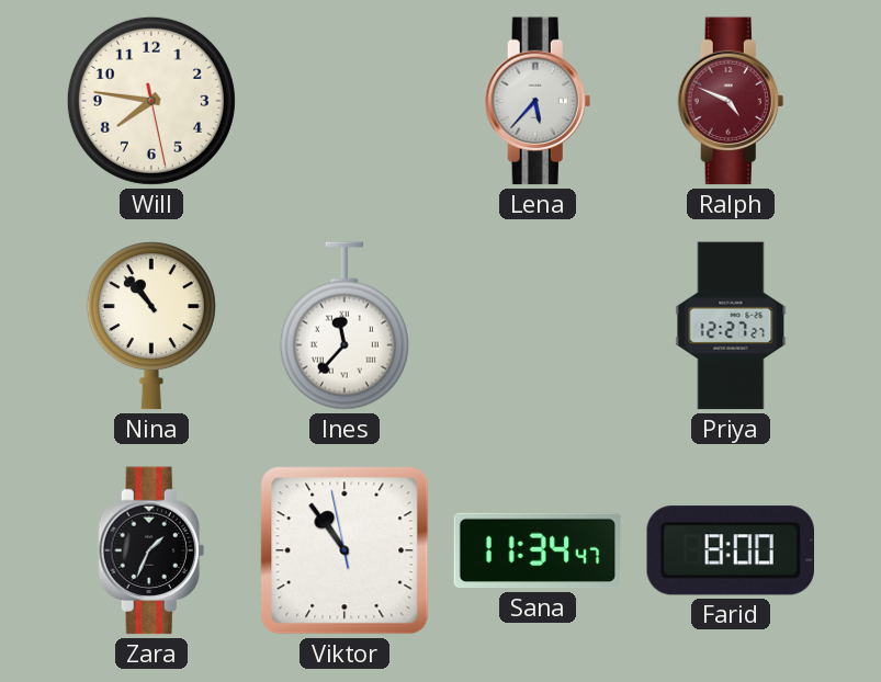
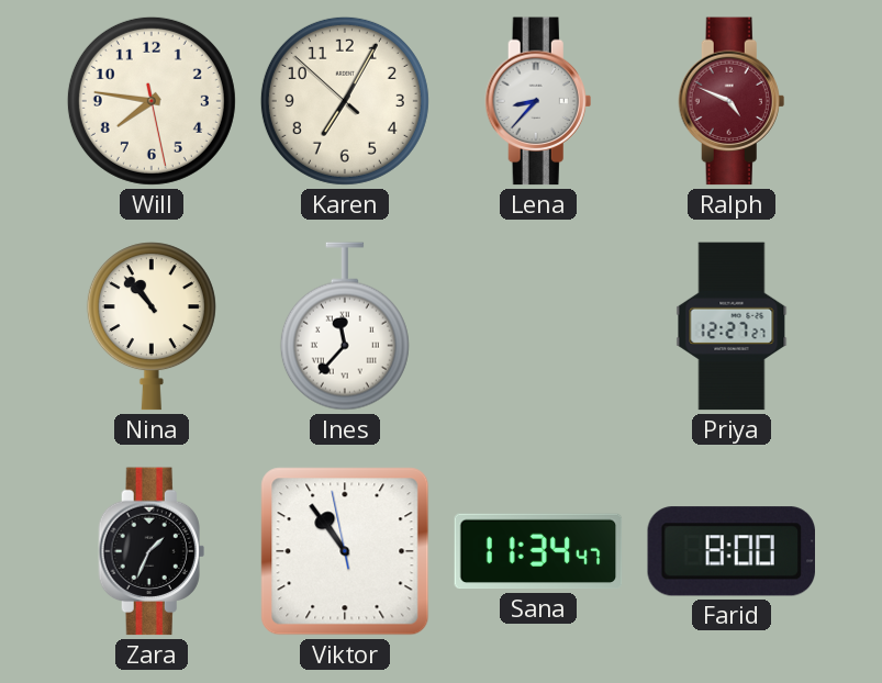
Karen: none -> 7:04 (345, 101)
Lena: 5:37 -> 8:37 (538, 101)
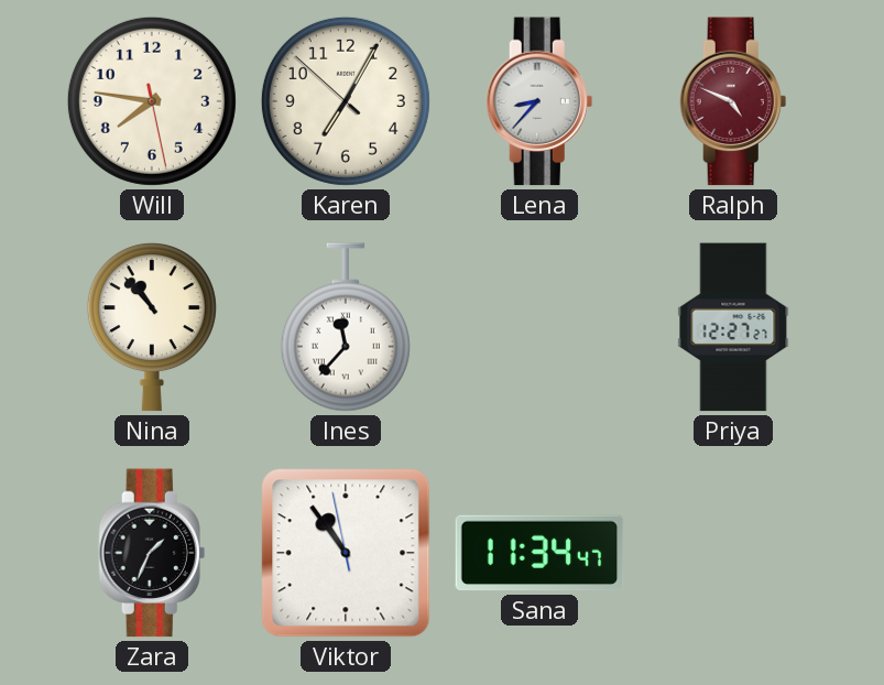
Farid: 8:00 -> none (732, 551)
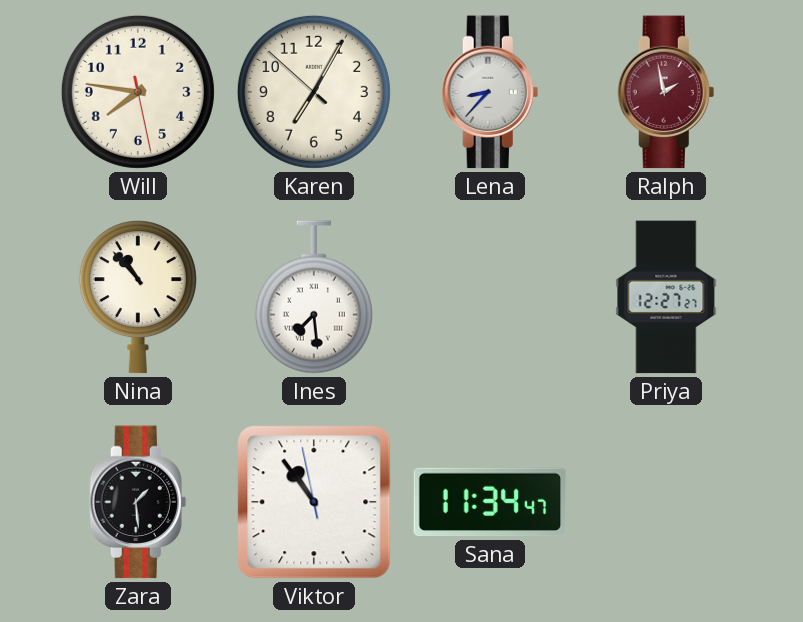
Ralph: 4:49 -> 1:58 (666, 92)
Ines: 11:37 -> 7:29 (314, 297)
Zara: 1:34 -> 1:29 (138, 502)
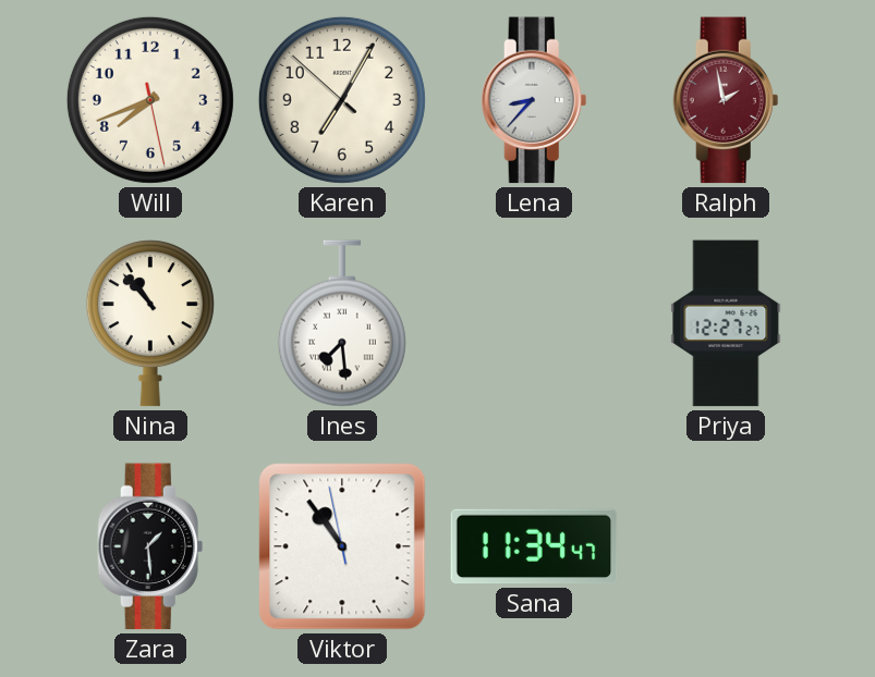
Will: 7:46 -> 7:41 (150, 100)
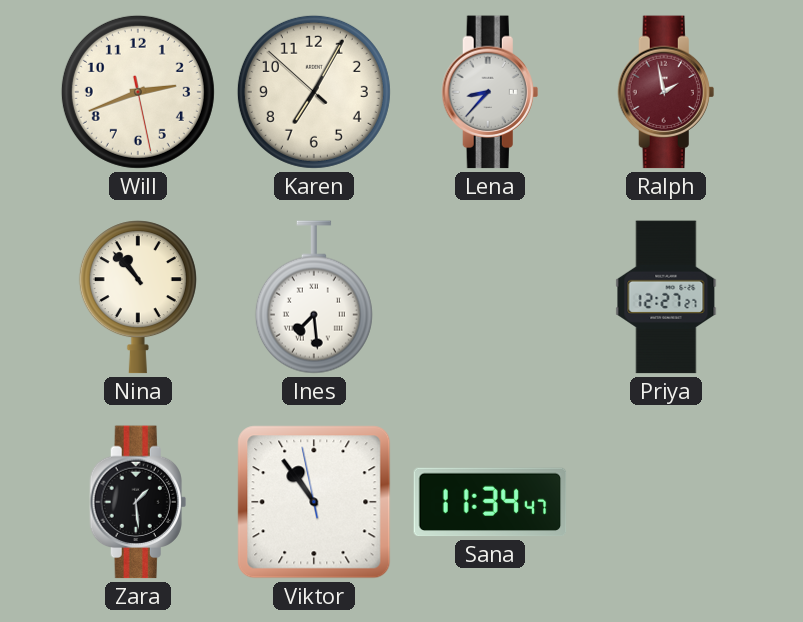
Will: 7:41 -> 2:41 (138, 92)
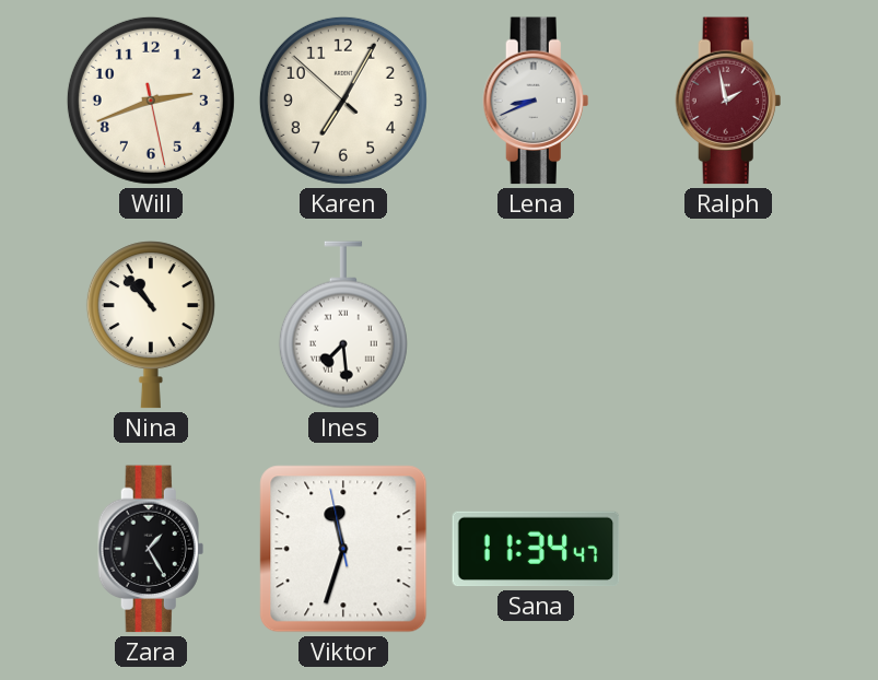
Lena: 8:37 -> 8:41 (536, 101)
Priya: 12:27 -> none (666, 297)
Zara: 1:29 -> 1:25 (151, 549)
Viktor: 10:53 -> 11:32 (343, 549)
